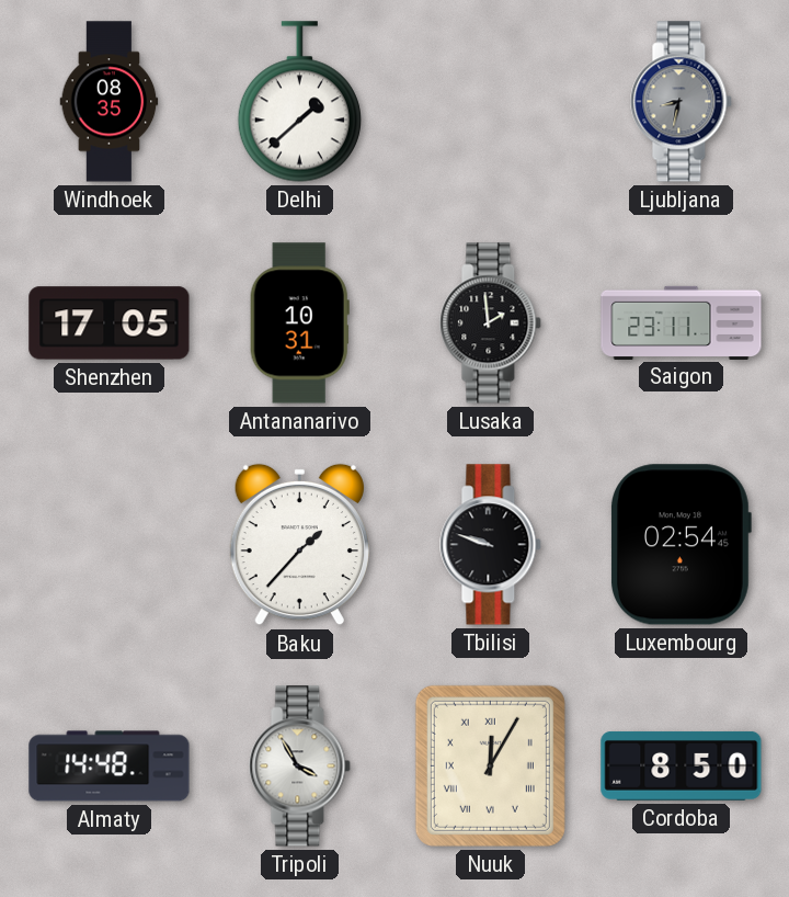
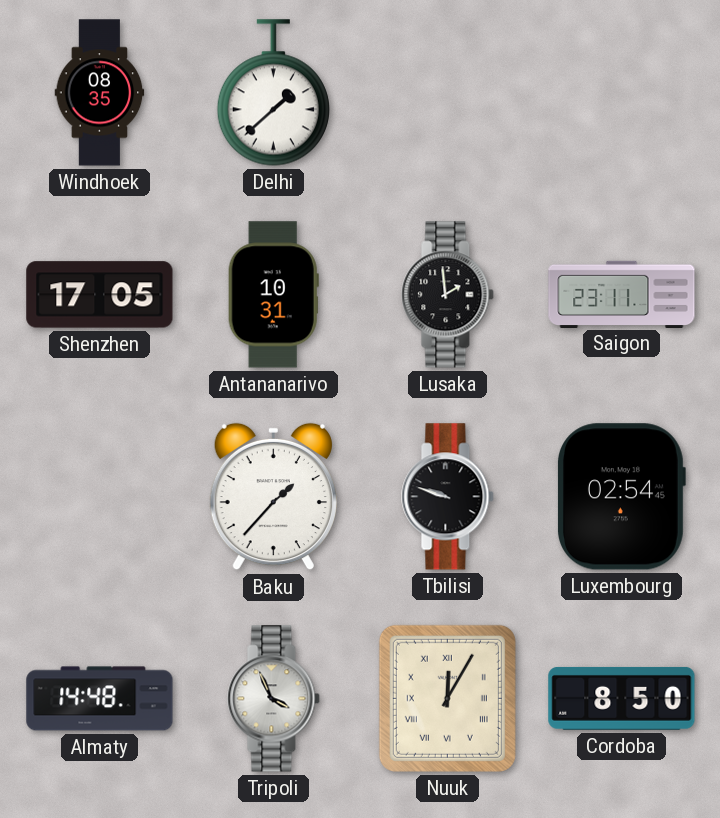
Ljubljana: 8:32 -> none (682, 102)
Tripoli: 3:55 -> 3:56 (274, 699)
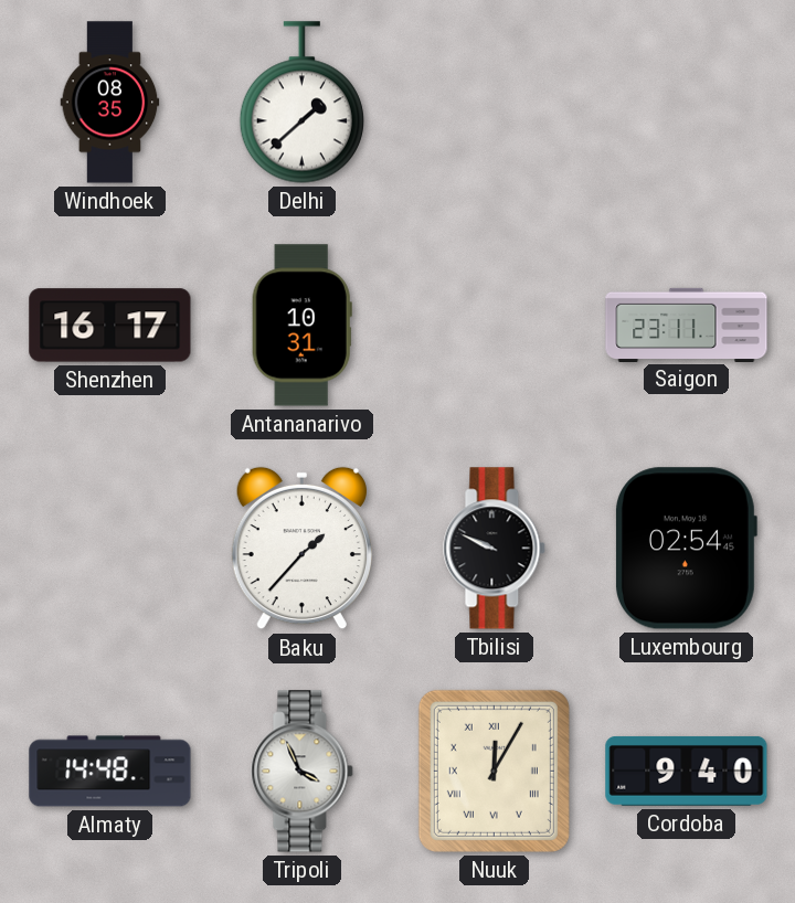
Shenzhen: 17:05 -> 16:17 (110, 326)
Lusaka: 1:59 -> none (448, 295)
Tbilisi: 9:48 -> 9:49 (495, 549)
Cordoba: 8:50 -> 9:40 (687, 771)
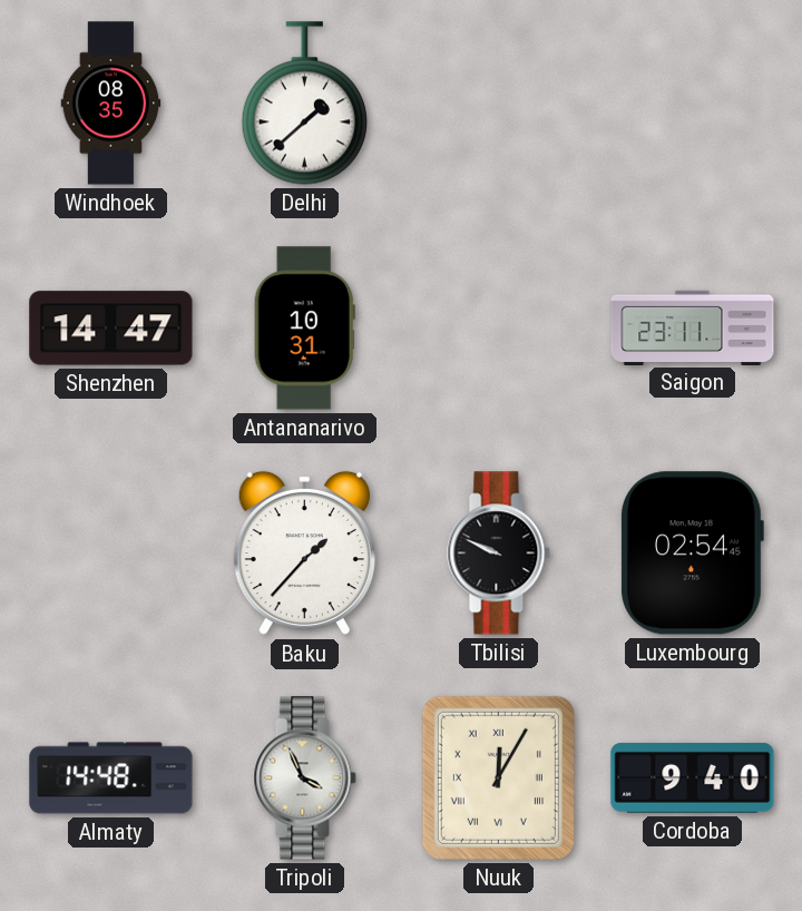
Shenzhen: 16:17 -> 14:47 (111, 329)
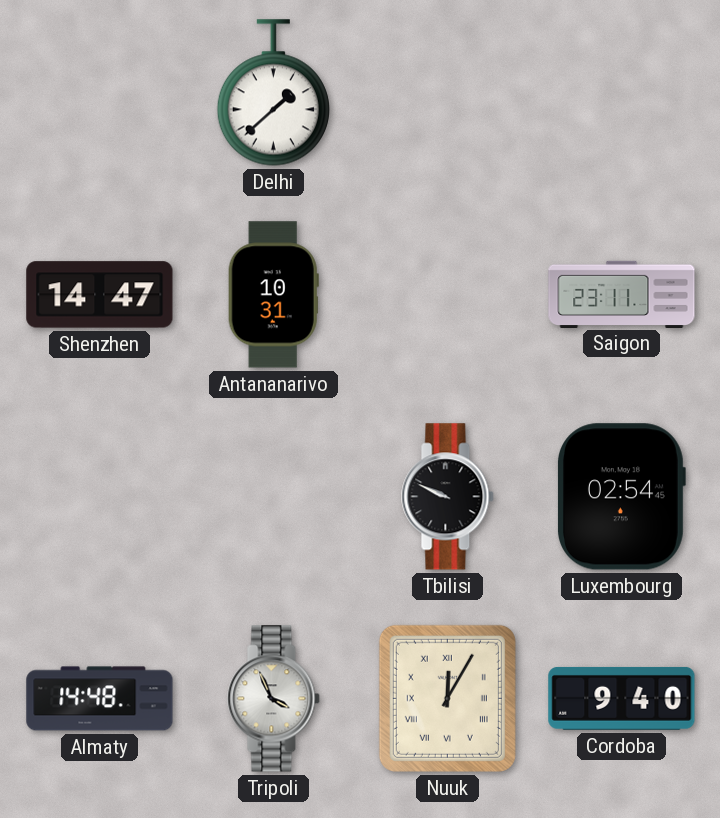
Windhoek: 08:35 -> none (111, 104)
Baku: 1:37 -> none (304, 554)
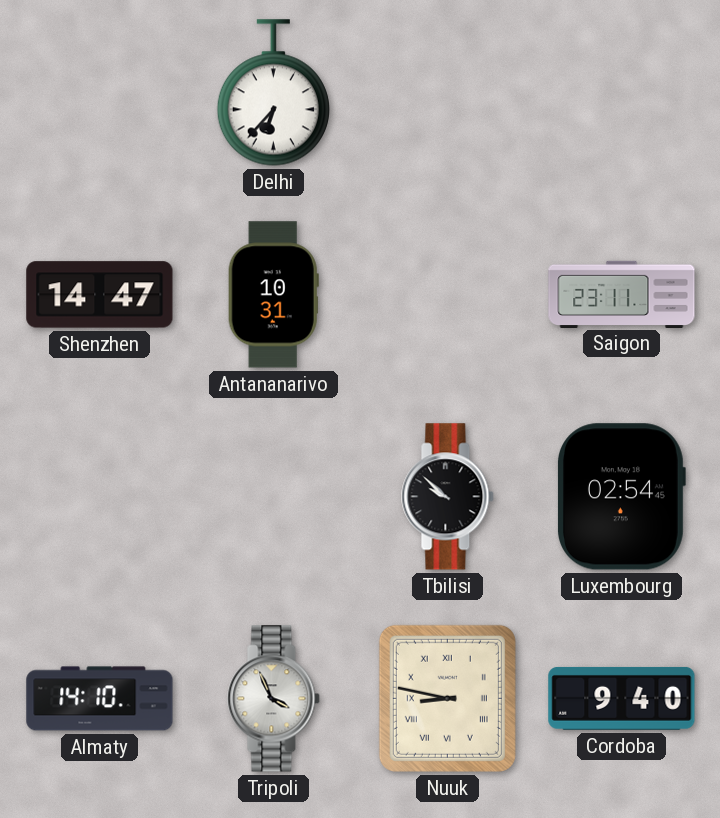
Delhi: 1:38 -> 6:37 (273, 93)
Tbilisi: 9:49 -> 9:52 (448, 497)
Almaty: 14:48 -> 14:10 (100, 699)
Nuuk: 12:05 -> 8:47 (447, 698)
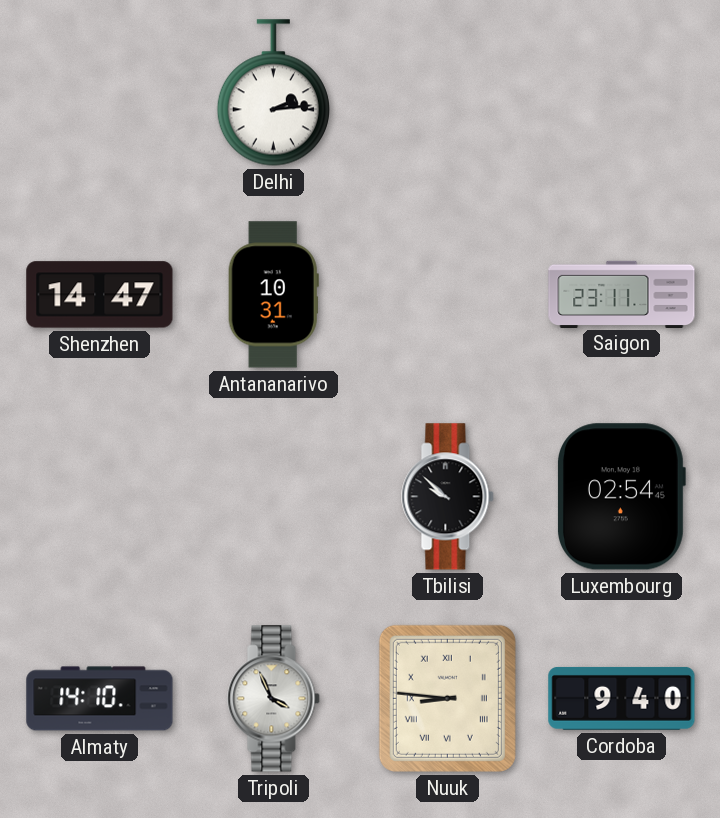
Delhi: 6:37 -> 2:14 (273, 93)
Nuuk: 8:47 -> 8:46 (447, 698)
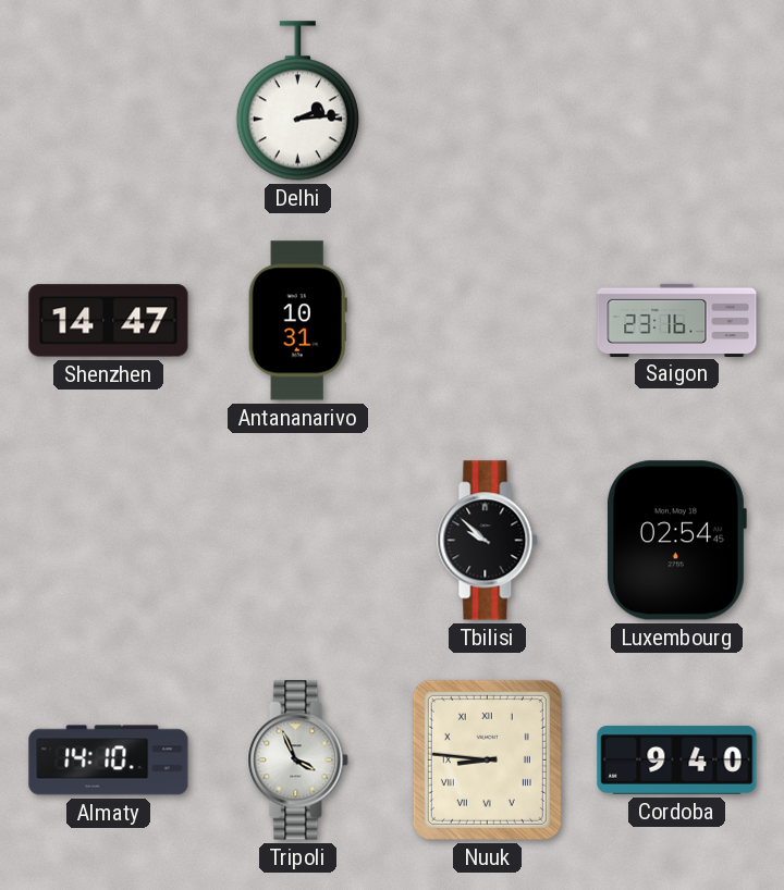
Saigon: 23:11 -> 23:16 (677, 320)
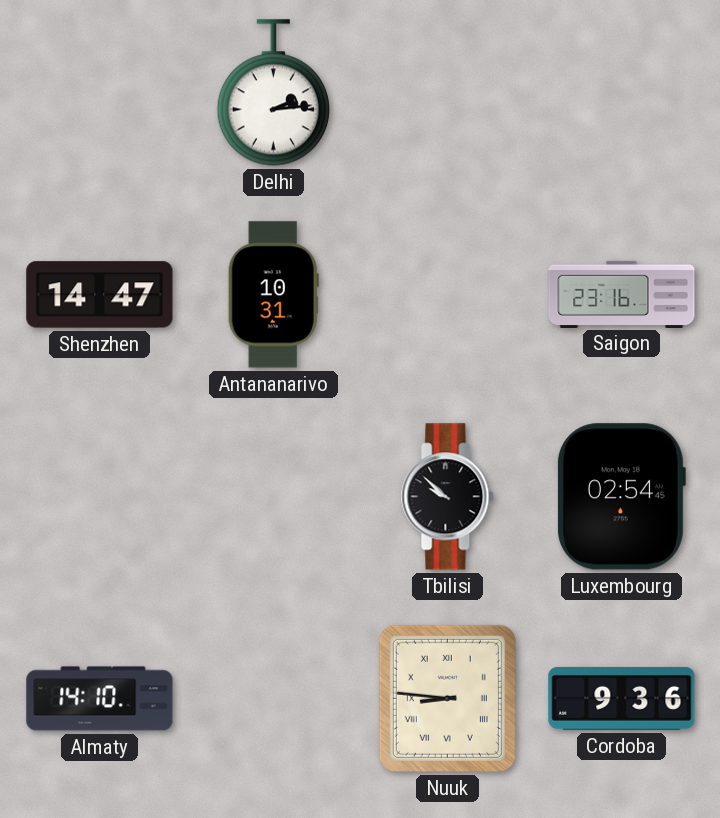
Tripoli: 3:56 -> none (298, 761)
Cordoba: 9:40 -> 9:36 (622, 698)
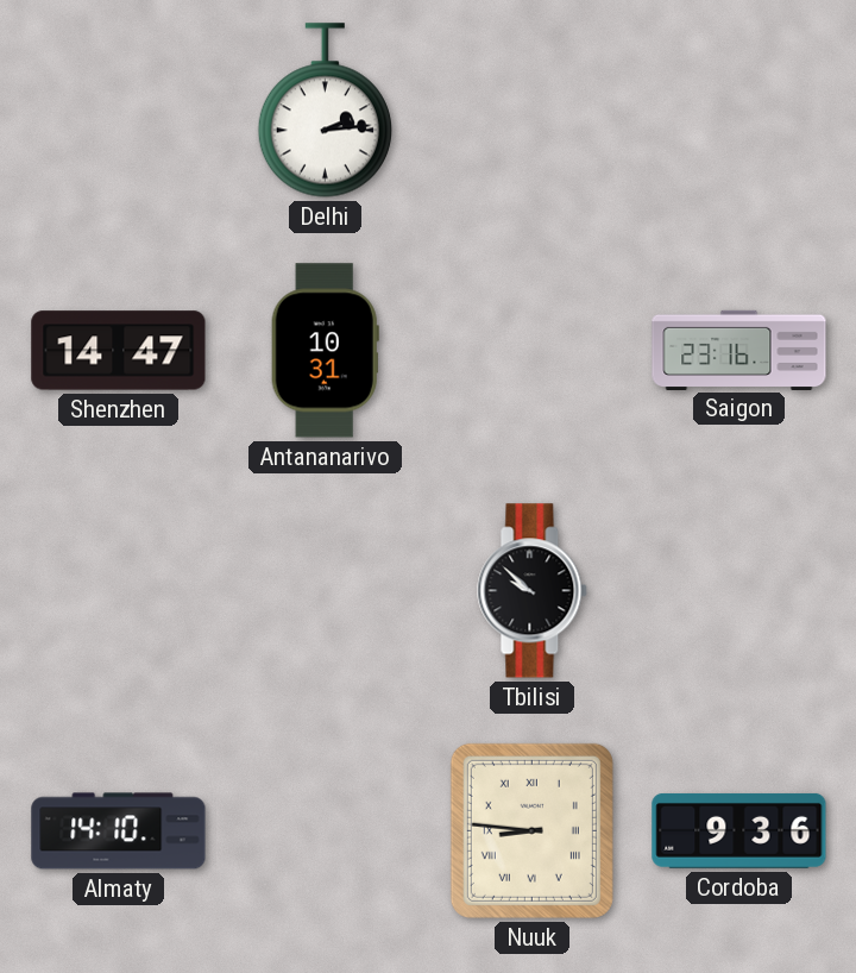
Luxembourg: 02:54 -> none (622, 497)
